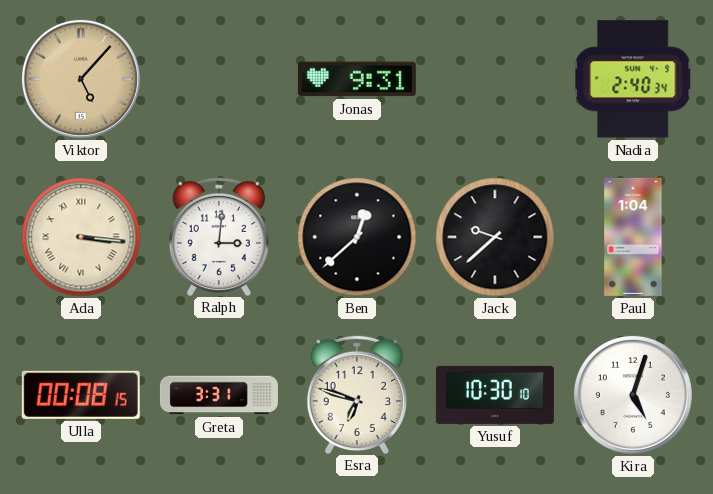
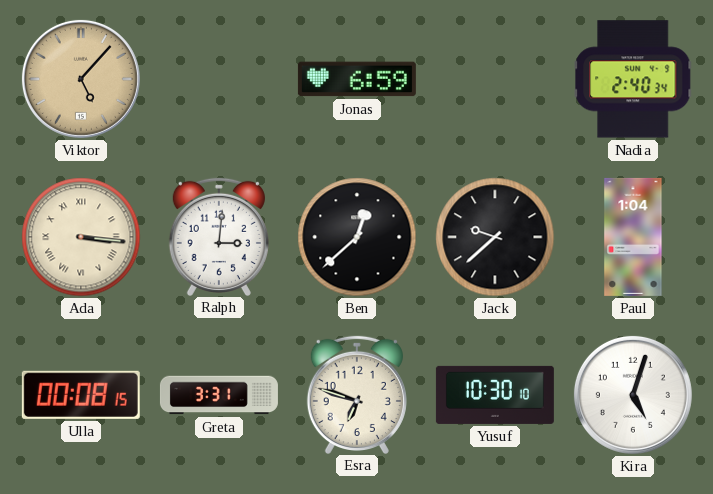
Jonas: 9:31 -> 6:59 (357, 79)
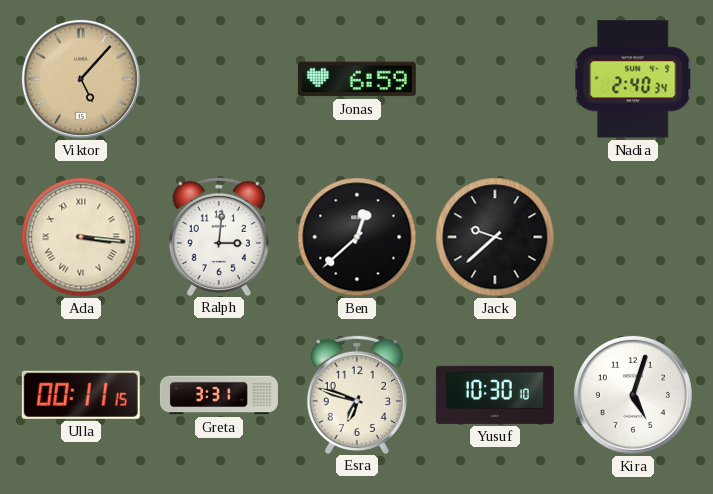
Paul: 1:04 -> none (633, 237)
Ulla: 00:08 -> 00:11 (81, 395)
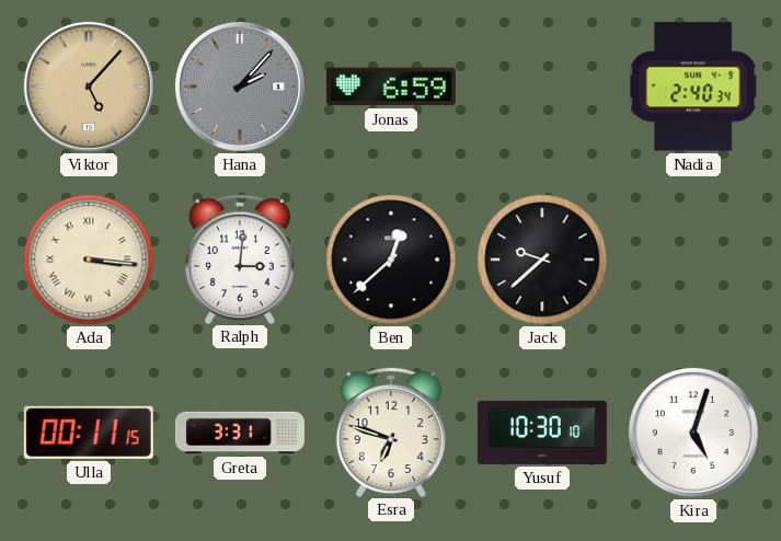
Hana: none -> 2:07 (240, 87)
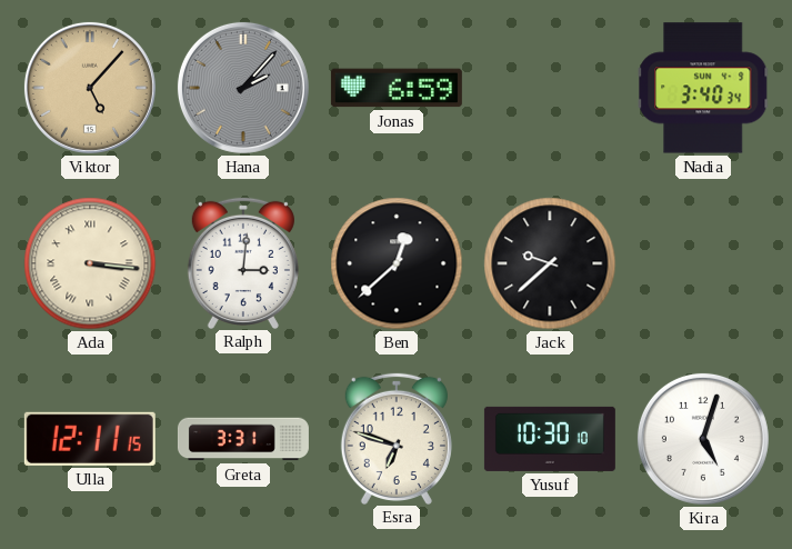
Nadia: 2:40 -> 3:40 (703, 88)
Ulla: 00:11 -> 12:11 (90, 439)
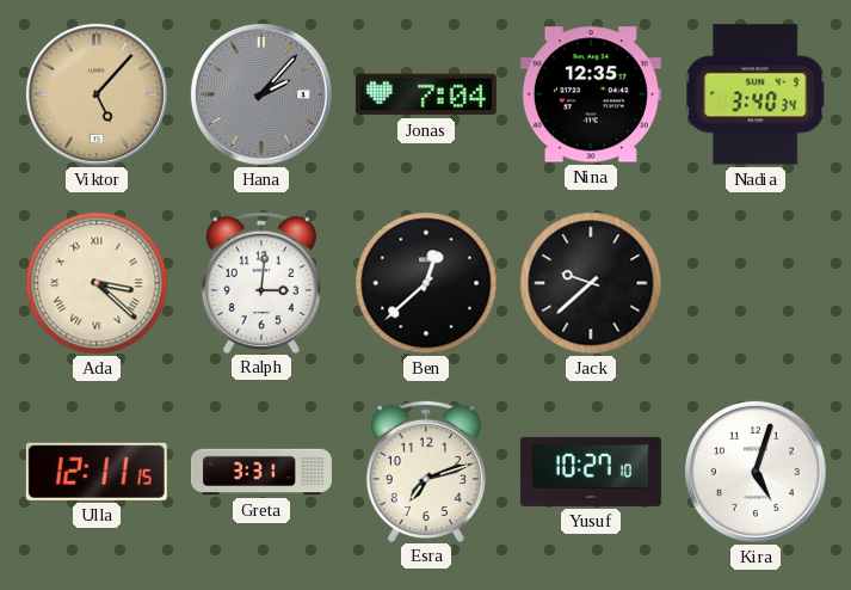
Jonas: 6:59 -> 7:04 (426, 94)
Nina: none -> 12:35 (591, 94)
Ada: 3:16 -> 3:22 (97, 283)
Esra: 6:48 -> 7:12 (426, 471)
Yusuf: 10:30 -> 10:27 (591, 472)
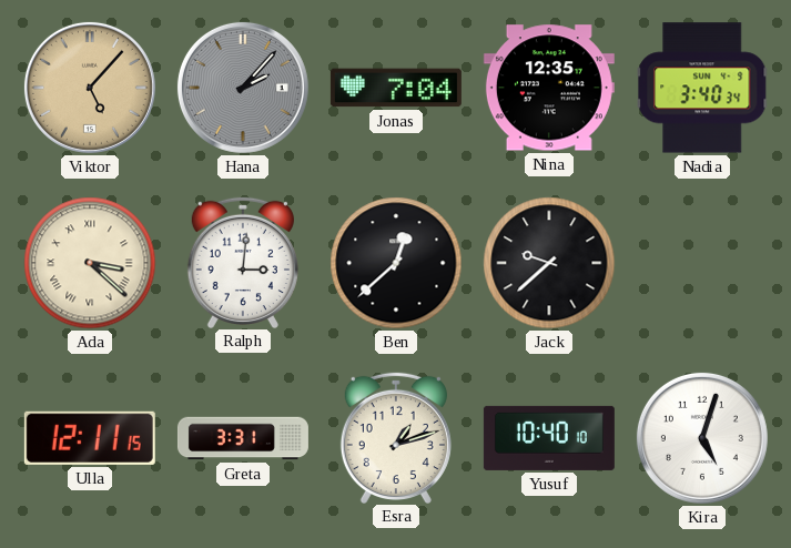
Esra: 7:12 -> 1:12 (396, 437)
Yusuf: 10:27 -> 10:40 (549, 438)
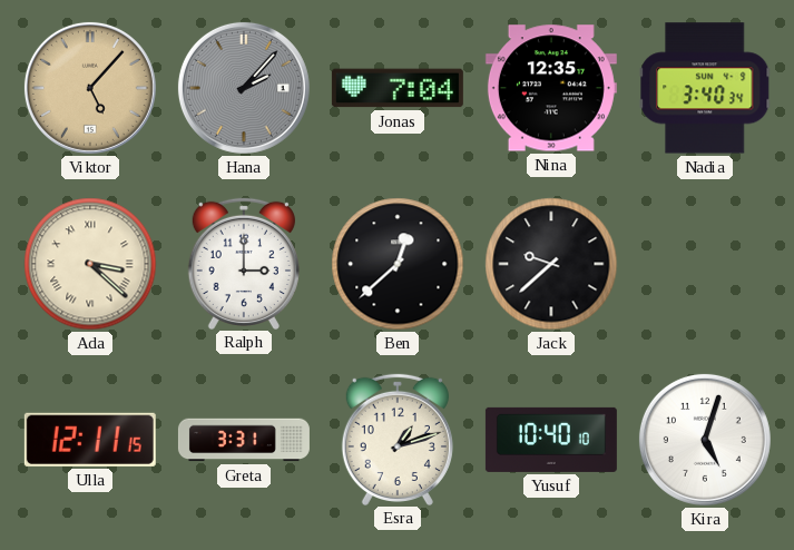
Ralph: 3:01 -> 3:00 (244, 263)
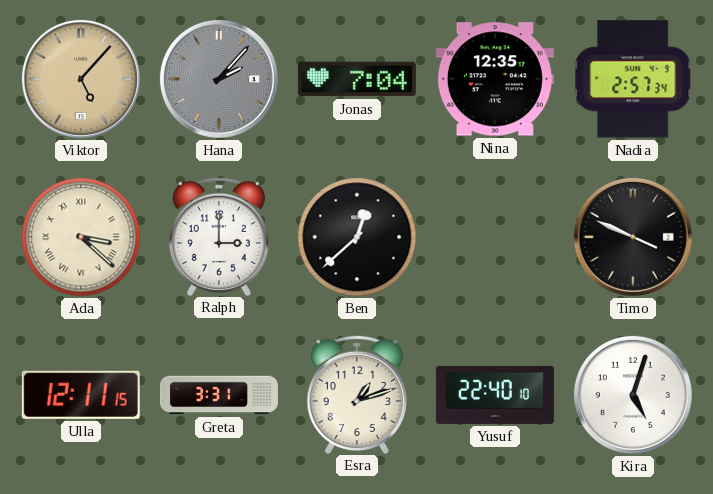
Nadia: 3:40 -> 2:57 (633, 79)
Jack: 9:38 -> none (551, 264)
Timo: none -> 3:49 (633, 237)
Yusuf: 10:40 -> 22:40 (495, 395)
